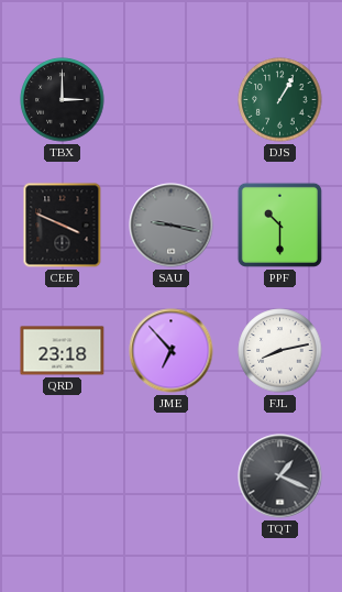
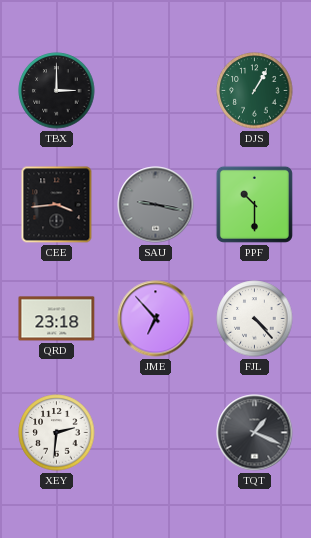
CEE: 3:49 -> 3:44 (57, 205)
FJL: 8:13 -> 4:23 (255, 319)
XEY: none -> 2:31 (57, 433)
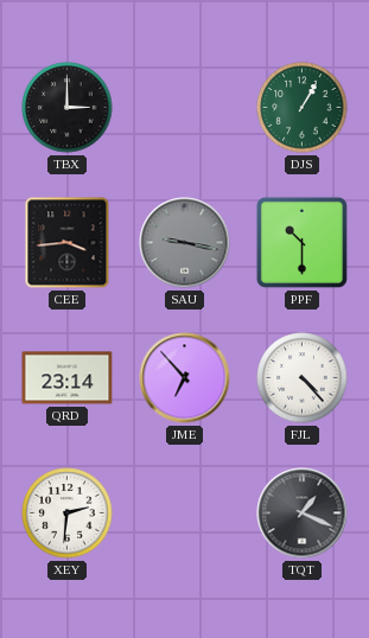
QRD: 23:18 -> 23:14 (68, 378)
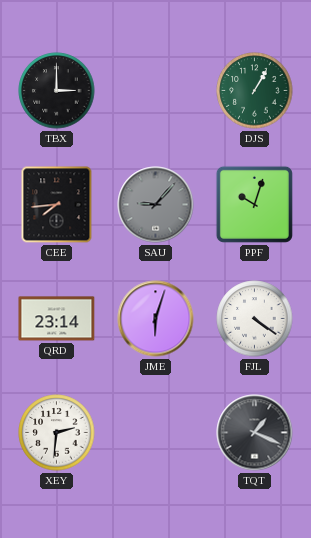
CEE: 3:44 -> 7:44 (57, 205)
SAU: 9:17 -> 9:07 (156, 205)
PPF: 10:30 -> 10:03 (254, 204)
JME: 6:53 -> 6:03 (156, 319)
FJL: 4:23 -> 4:21 (255, 319)
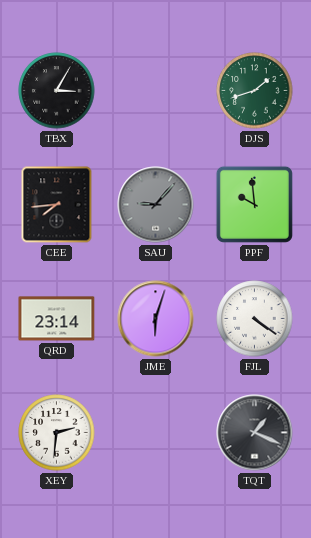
TBX: 3:00 -> 3:05 (57, 91)
DJS: 1:05 -> 1:42 (255, 91)
PPF: 10:03 -> 9:59 (254, 204)
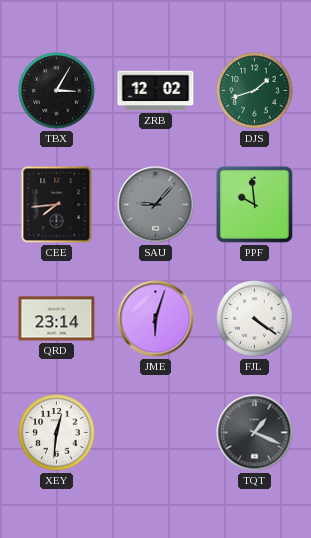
ZRB: none -> 12:02 (156, 91)
XEY: 2:31 -> 12:31 (57, 433)
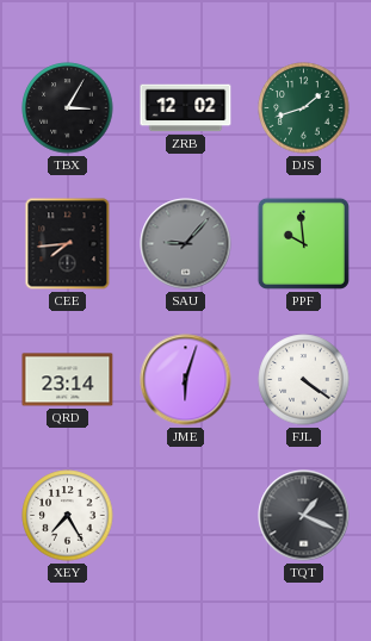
XEY: 12:31 -> 7:25 (68, 516)
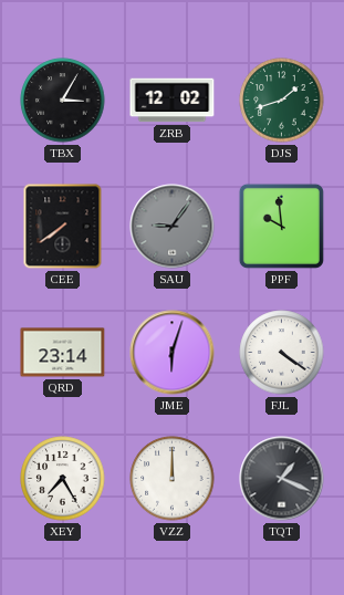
CEE: 7:44 -> 7:39 (63, 227)
SAU: 9:07 -> 9:06 (173, 227)
VZZ: none -> 12:00 (173, 479)
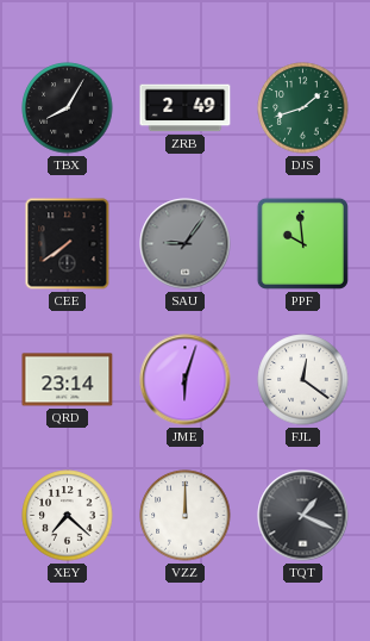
TBX: 3:05 -> 8:05 (68, 108)
ZRB: 12:02 -> 2:49 (186, 108)
FJL: 4:21 -> 12:21 (303, 380)
XEY: 7:25 -> 7:22 (68, 516)
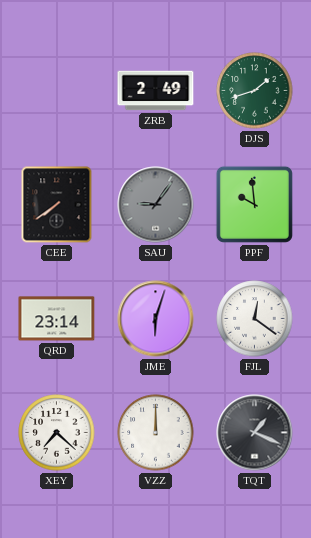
TBX: 8:05 -> none (68, 108)
